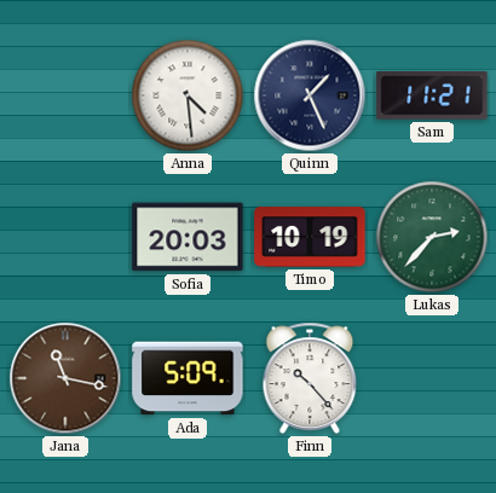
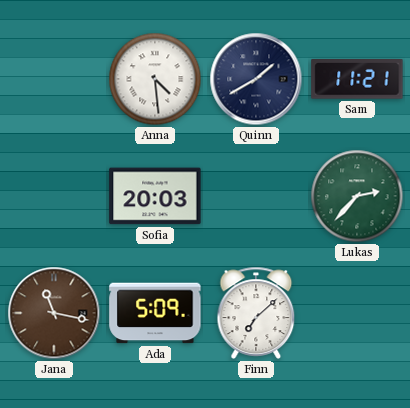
Quinn: 1:26 -> 1:40 (256, 79)
Timo: 10:19 -> none (310, 237)
Finn: 10:23 -> 7:08 (256, 313)
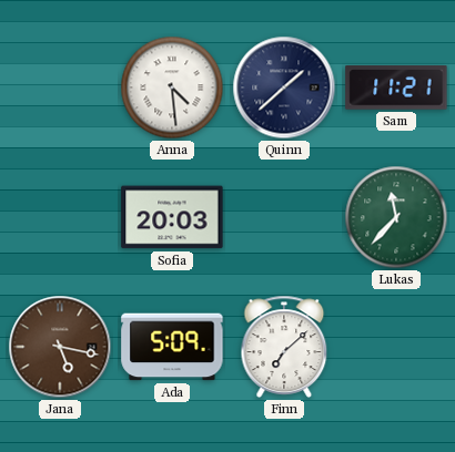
Quinn: 1:40 -> 1:38 (284, 88)
Lukas: 2:37 -> 11:37 (396, 217)
Jana: 11:17 -> 5:17 (60, 347)
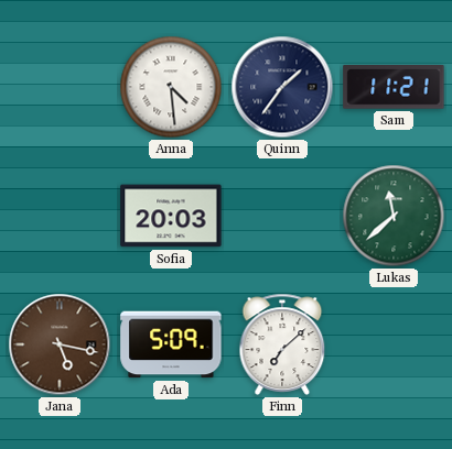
Quinn: 1:38 -> 1:36 (282, 87)
Lukas: 11:37 -> 11:38 (394, 216)
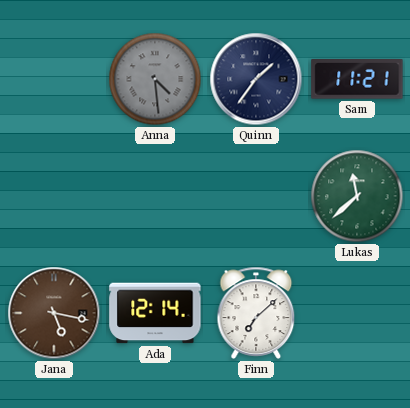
Anna dial: white -> grey (155, 79)
Sofia: 20:03 -> none (171, 216)
Ada: 5:09 -> 12:14 (155, 313)
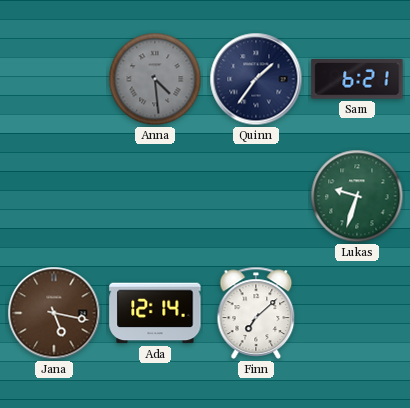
Sam: 11:21 -> 6:21 (357, 79)
Lukas: 11:38 -> 9:33 (357, 196)
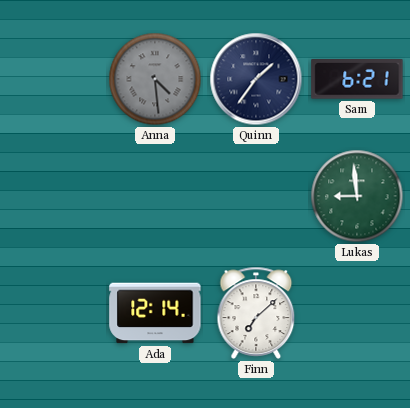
Lukas: 9:33 -> 8:59 (357, 196)
Jana: 5:17 -> none (54, 313)
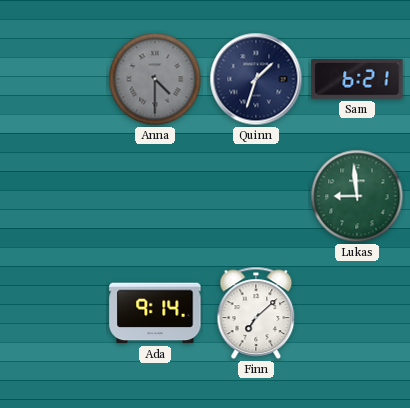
Anna: 4:29 -> 4:30 (155, 79)
Quinn: 1:36 -> 1:33 (256, 79)
Ada: 12:14 -> 9:14 (155, 313)
